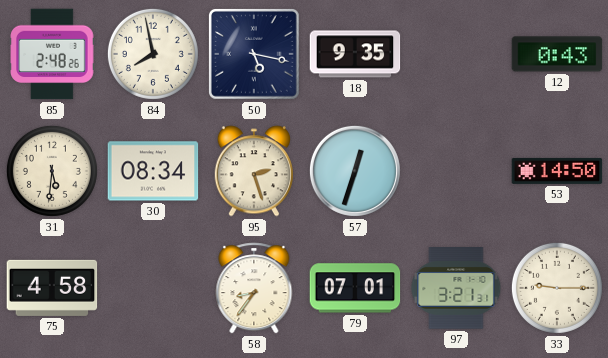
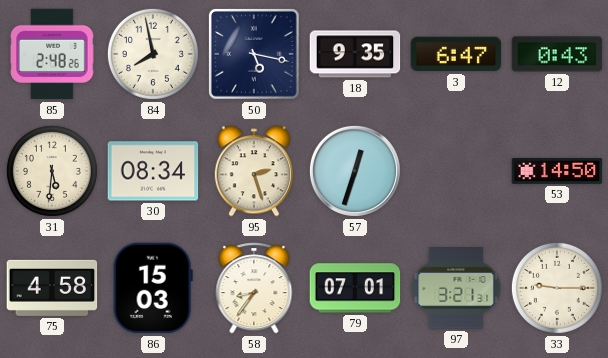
3: none -> 6:47 (456, 54)
86: none -> 15:03 (153, 288)
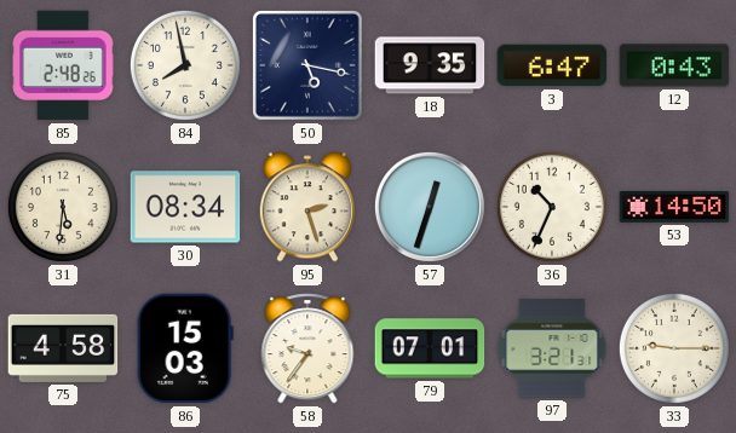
36: none -> 10:34 (552, 207)
58: 8:36 -> 9:36 (307, 348)
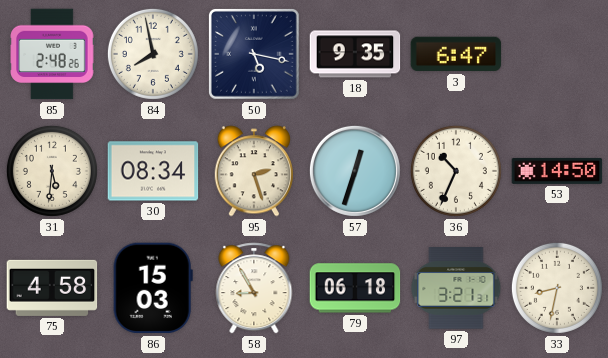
12: 0:43 -> none (674, 65)
58: 9:36 -> 8:55 (254, 288)
79: 07:01 -> 06:18 (355, 288)
33: 9:15 -> 8:32 (557, 288)
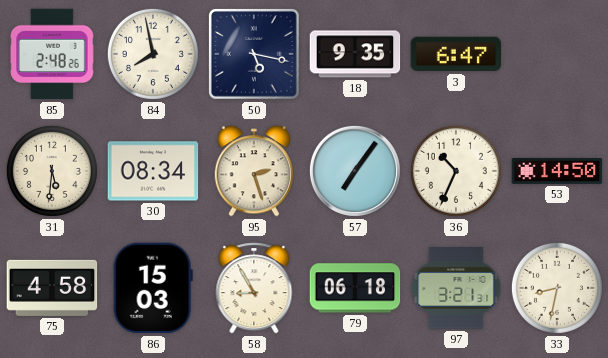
57: 12:33 -> 7:06 (355, 171)
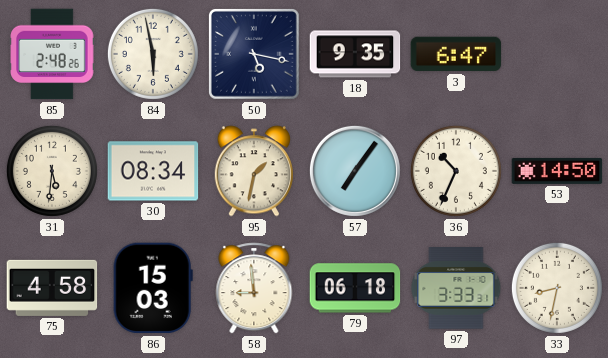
84: 7:58 -> 5:58 (153, 54)
95: 2:27 -> 1:32 (253, 171)
58: 8:55 -> 8:59 (254, 288)
97: 3:21 -> 3:33 (456, 289)
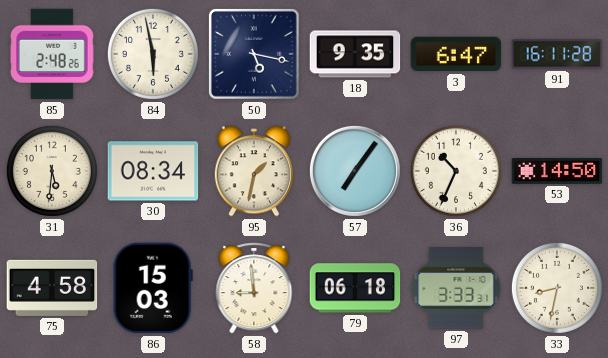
91: none -> 16:11 (557, 54)
